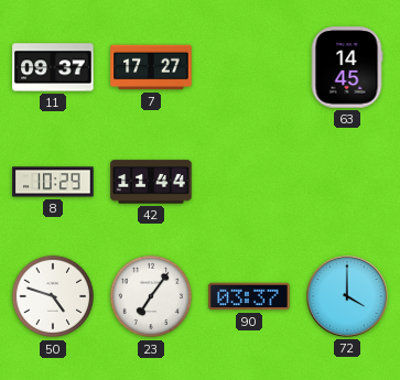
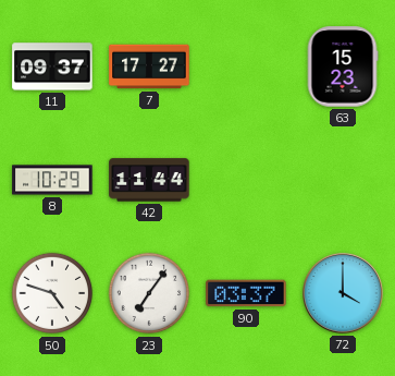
63: 14:45 -> 15:23 (343, 66)
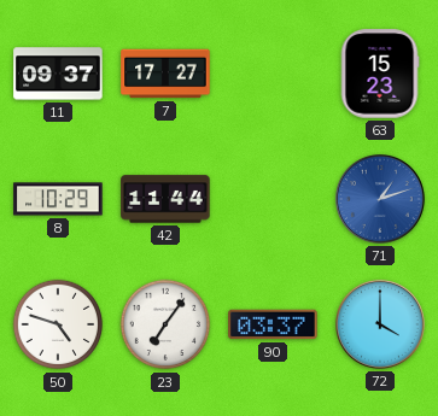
71: none -> 1:12 (381, 200)
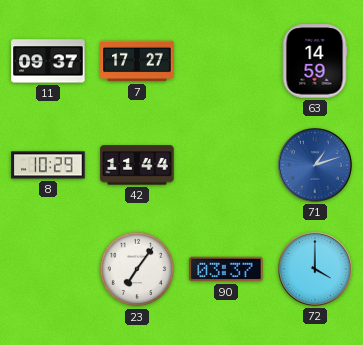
63: 15:23 -> 14:59 (315, 61)
50: 4:48 -> none (58, 324)
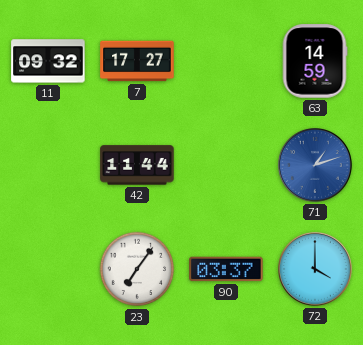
11: 09:37 -> 09:32 (48, 61)
8: 10:29 -> none (48, 165)
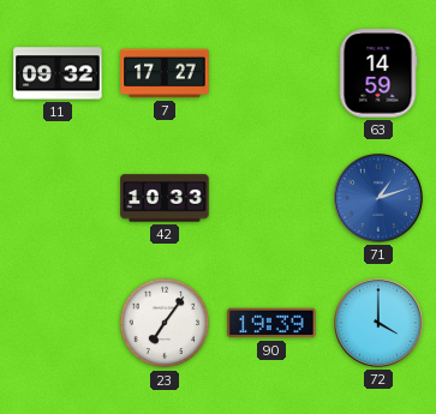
42: 11:44 -> 10:33 (165, 198)
90: 03:37 -> 19:39 (271, 323)
